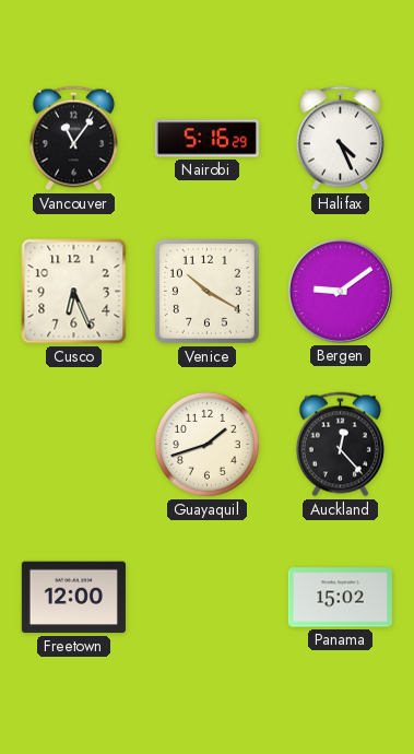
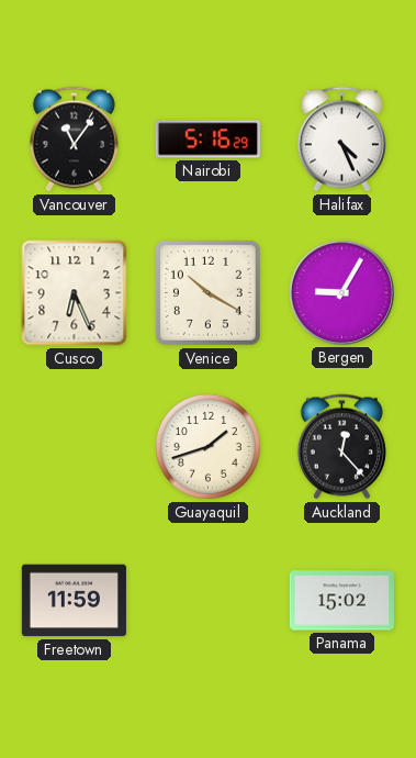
Bergen: 9:09 -> 9:05 (341, 292)
Freetown: 12:00 -> 11:59 (74, 601)
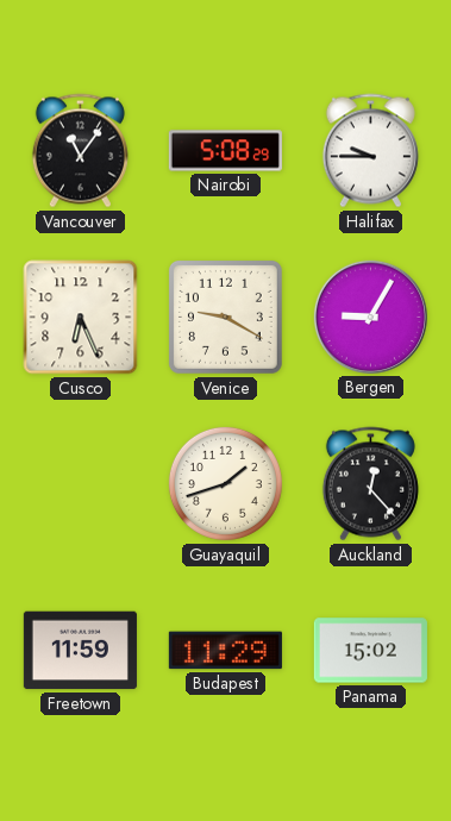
Nairobi: 5:16 -> 5:08 (225, 151)
Halifax: 4:26 -> 9:45 (370, 151)
Venice: 10:20 -> 9:20 (225, 317)
Budapest: none -> 11:29 (225, 651)
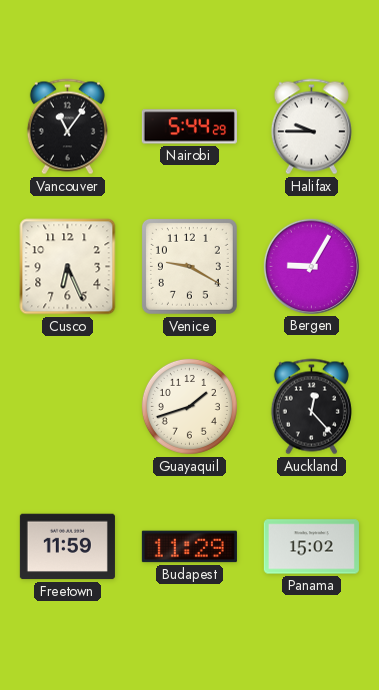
Nairobi: 5:08 -> 5:44 (189, 127)
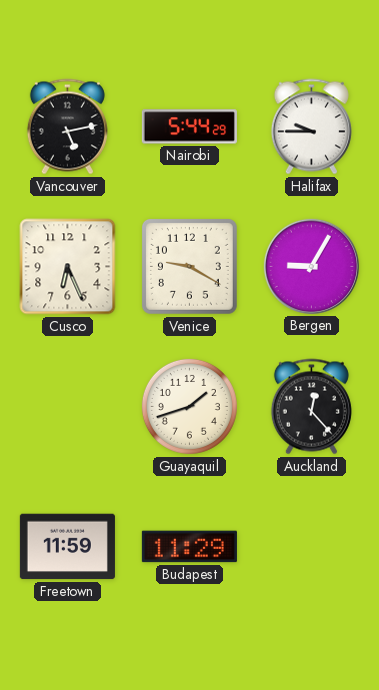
Vancouver: 11:06 -> 5:13 (67, 127)
Panama: 15:02 -> none (311, 547)
